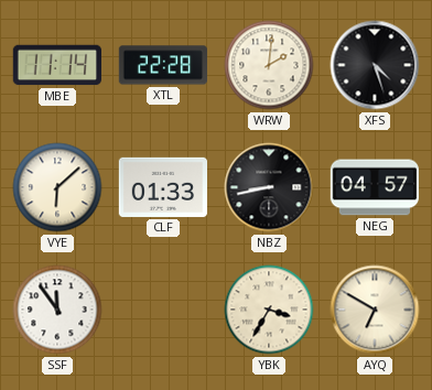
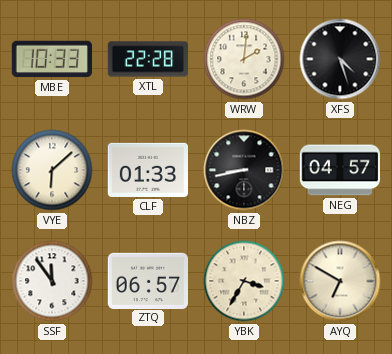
MBE: 11:14 -> 10:33 (51, 59)
ZTQ: none -> 06:57 (147, 280)
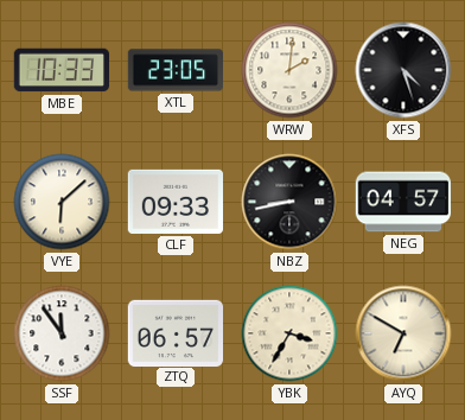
XTL: 22:28 -> 23:05 (176, 70)
CLF: 01:33 -> 09:33 (174, 202)
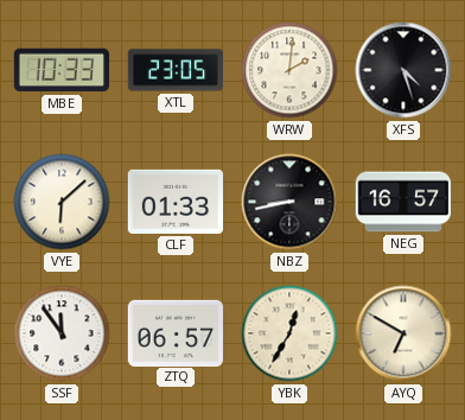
CLF: 09:33 -> 01:33 (174, 202)
NEG: 04:57 -> 16:57 (402, 202)
YBK: 3:35 -> 12:35 (289, 333)
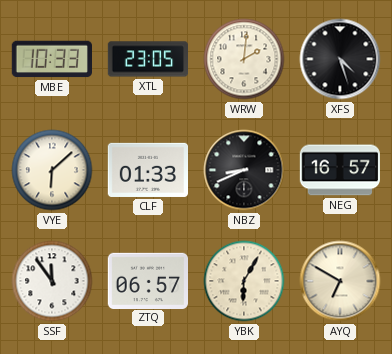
NBZ: 8:43 -> 8:41 (244, 170)
YBK: 12:35 -> 6:05 (244, 281)
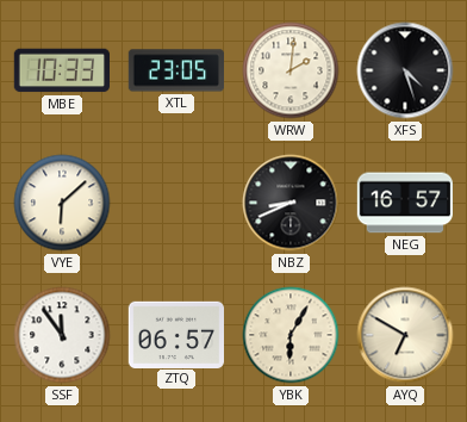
CLF: 01:33 -> none (147, 170)
